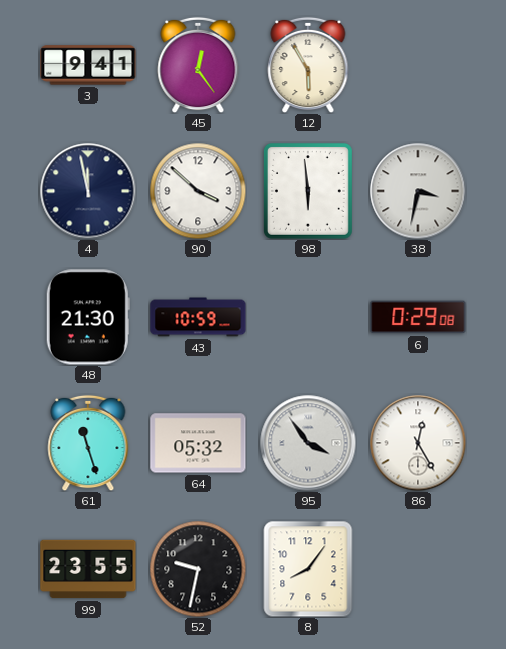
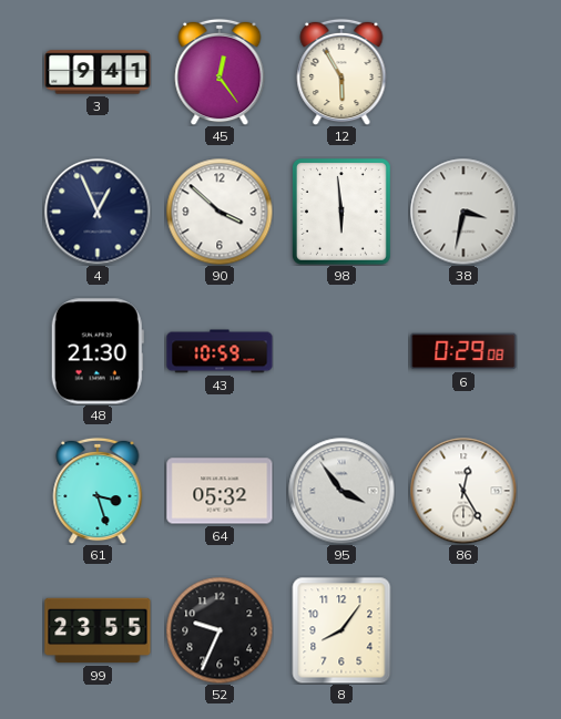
4: 11:58 -> 12:56 (98, 212)
61: 11:27 -> 3:27 (98, 491)
52: 9:32 -> 9:34 (220, 630)
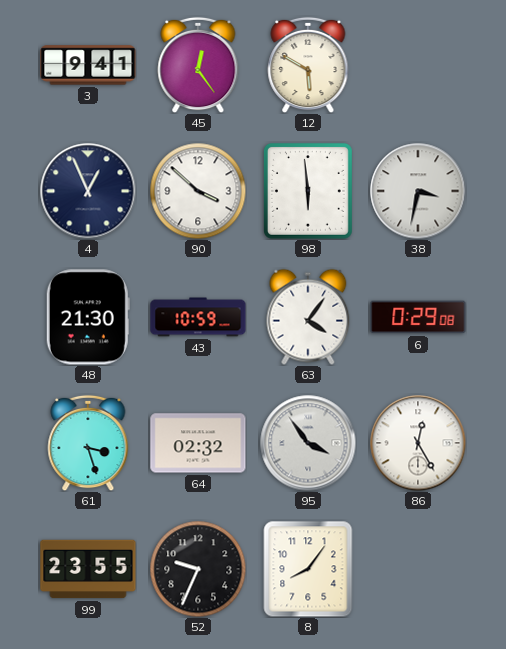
12: 5:55 -> 5:50 (308, 65)
63: none -> 4:06 (308, 317)
64: 05:32 -> 02:32 (198, 443)
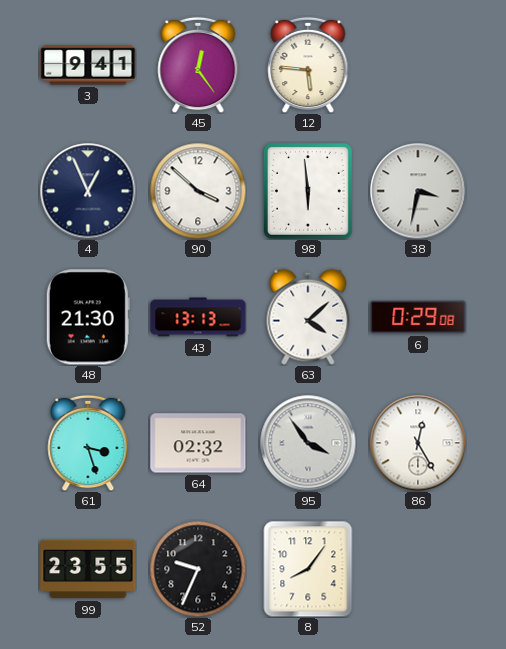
12: 5:50 -> 5:46 (308, 65)
43: 10:59 -> 13:13 (198, 317)
63: 4:06 -> 4:08 (308, 317)
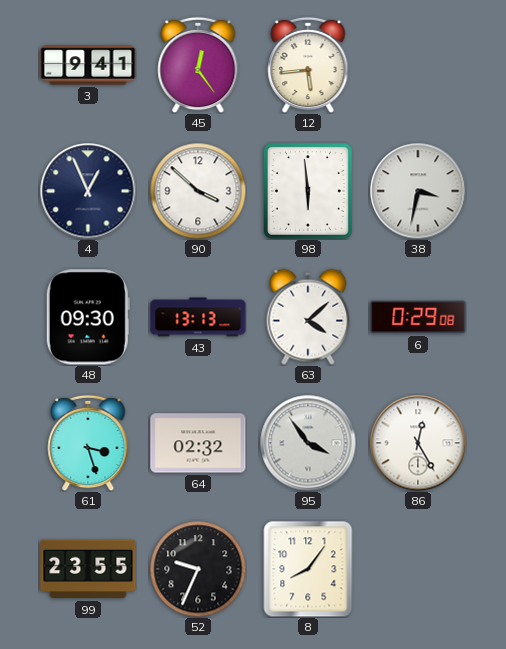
12: 5:46 -> 5:44 (308, 65)
48: 21:30 -> 09:30 (88, 317)
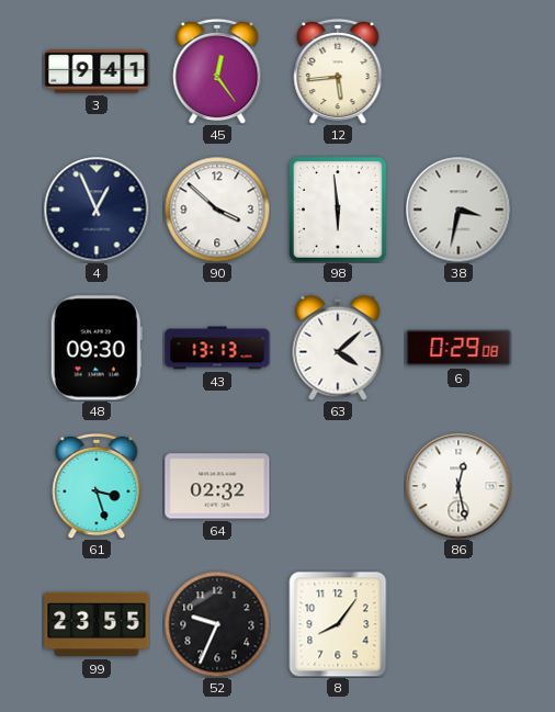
95: 3:54 -> none (308, 443)
86: 12:25 -> 12:28 (458, 486)
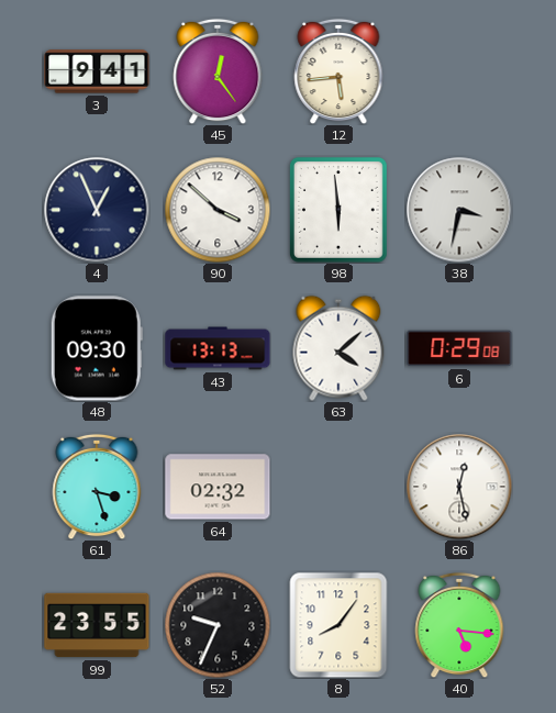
40: none -> 5:16 (459, 625)
